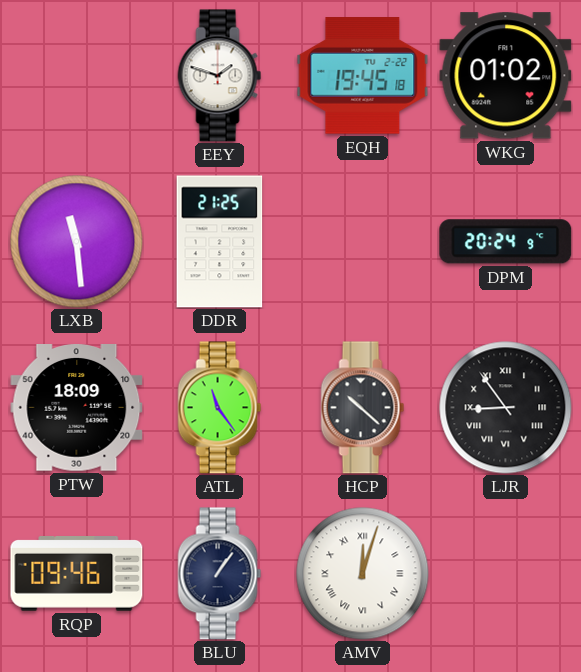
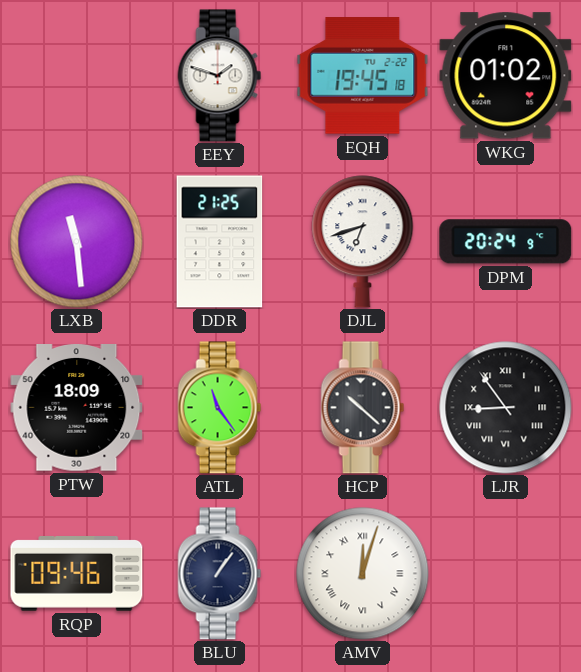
DJL: none -> 6:42 (363, 242)
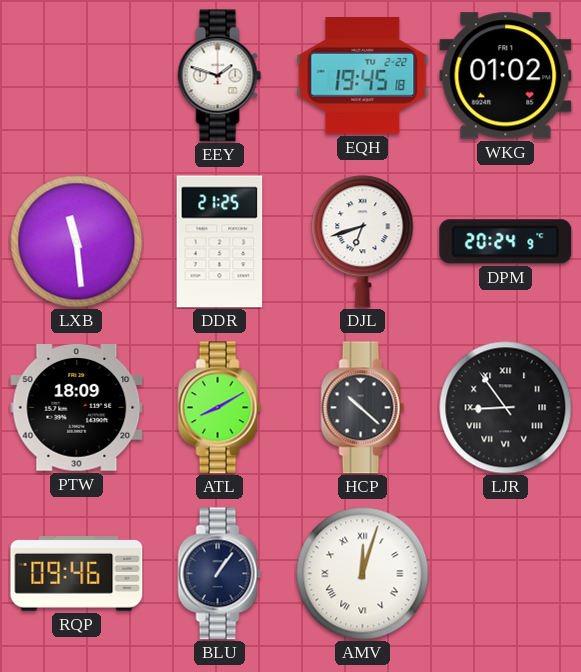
ATL: 11:24 -> 8:10 (220, 408)
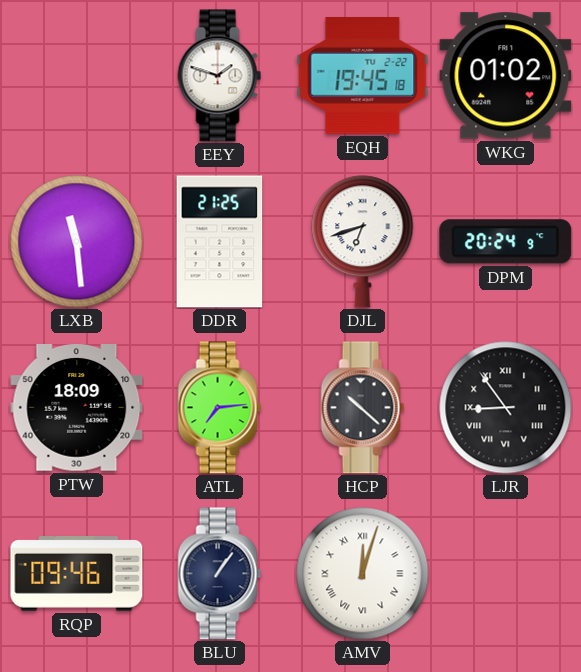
ATL: 8:10 -> 7:14 (220, 408)
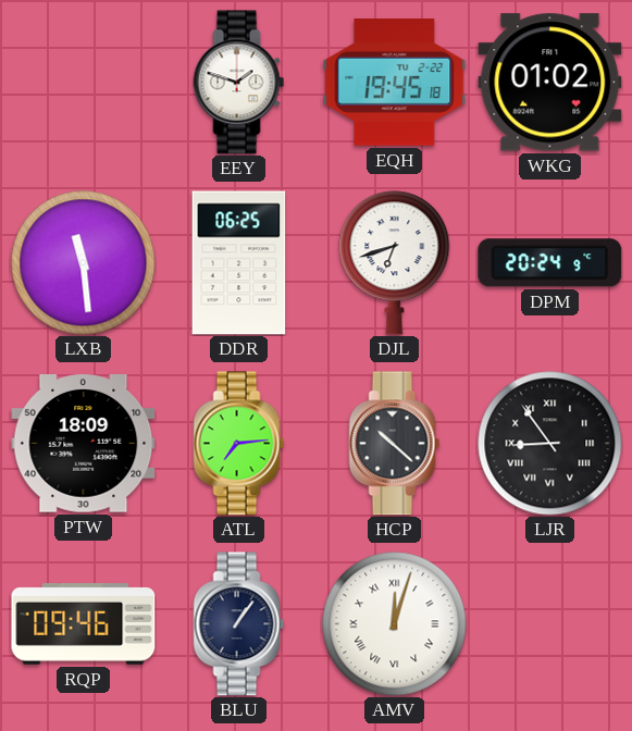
DDR: 21:25 -> 06:25 (239, 263)
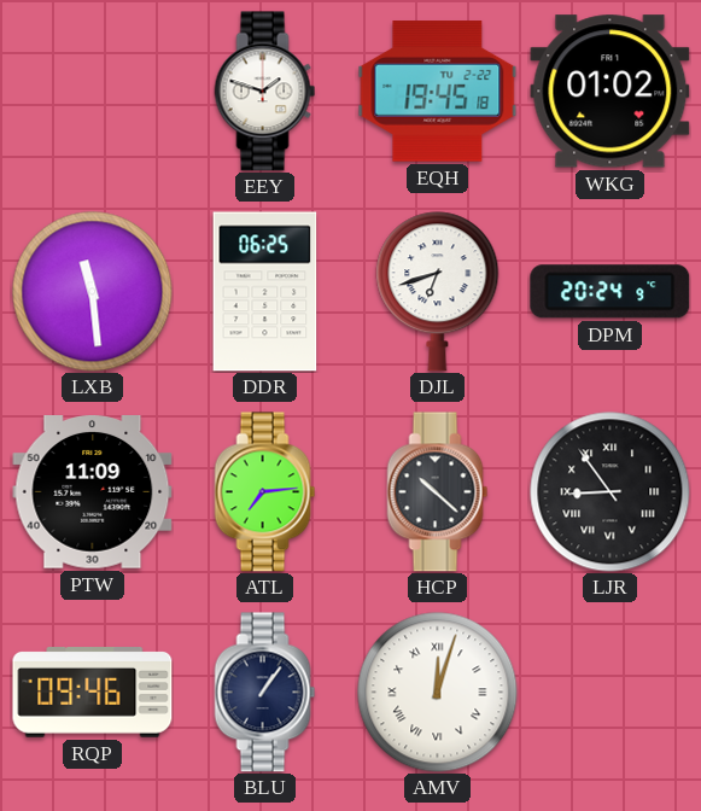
PTW: 18:09 -> 11:09 (93, 492)
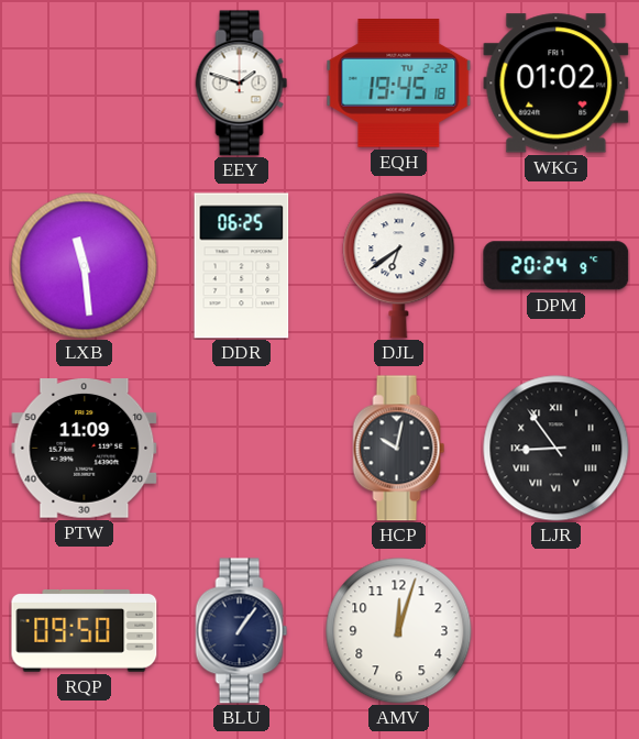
DJL: 6:42 -> 6:39 (399, 266)
ATL: 7:14 -> none (265, 492)
HCP: 10:22 -> 10:02 (399, 449)
RQP: 09:46 -> 09:50 (85, 631)
AMV numerals: Roman -> Arabic (399, 631)
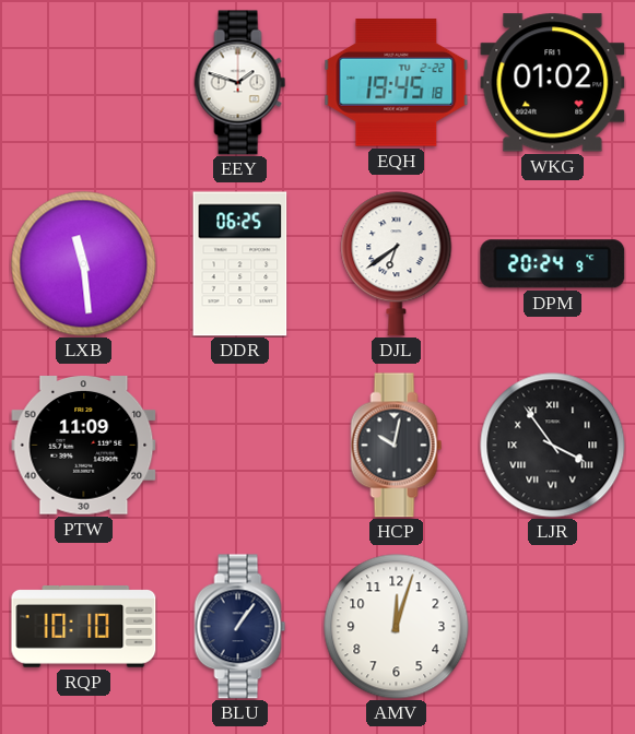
LJR: 8:54 -> 3:54 (553, 446)
RQP: 09:50 -> 10:10 (84, 627)
